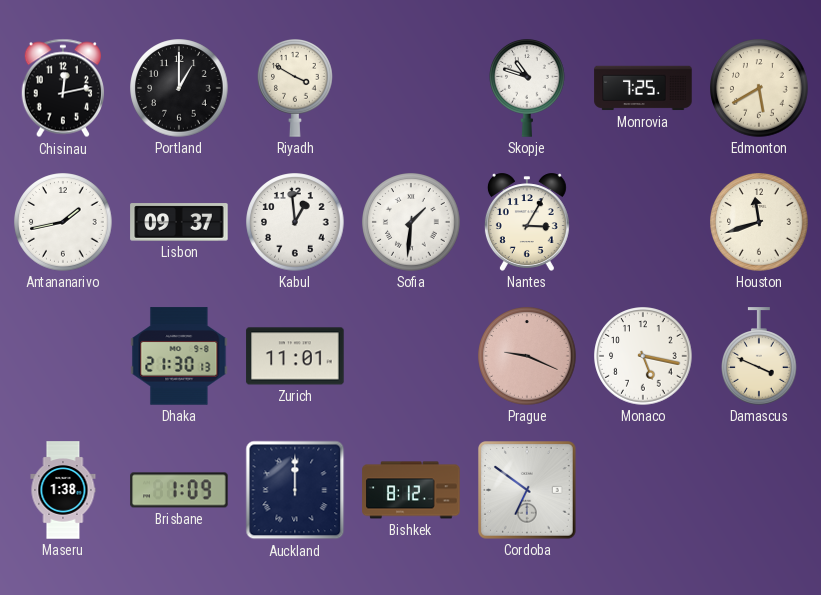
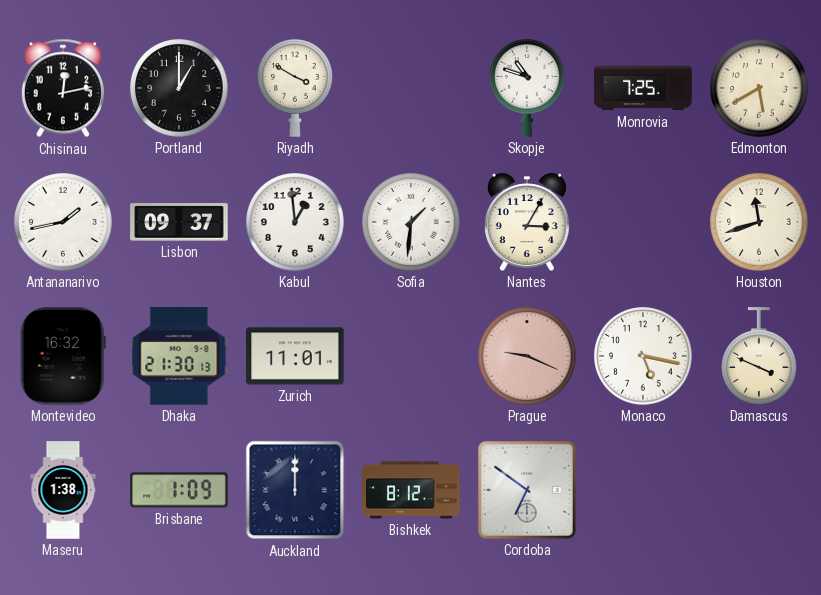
Montevideo: none -> 16:32 (63, 356)
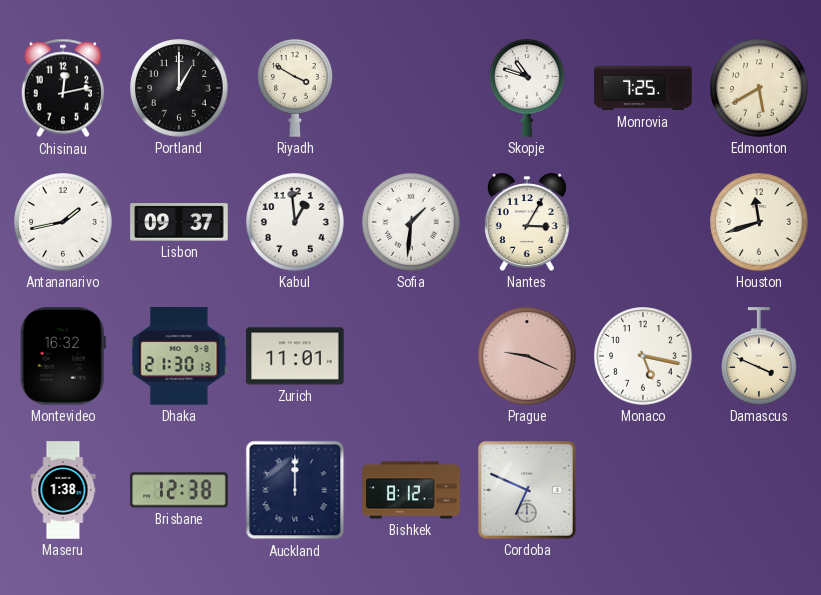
Brisbane: 1:09 -> 12:38 (179, 490)
Cordoba: 6:51 -> 6:49 (528, 491)
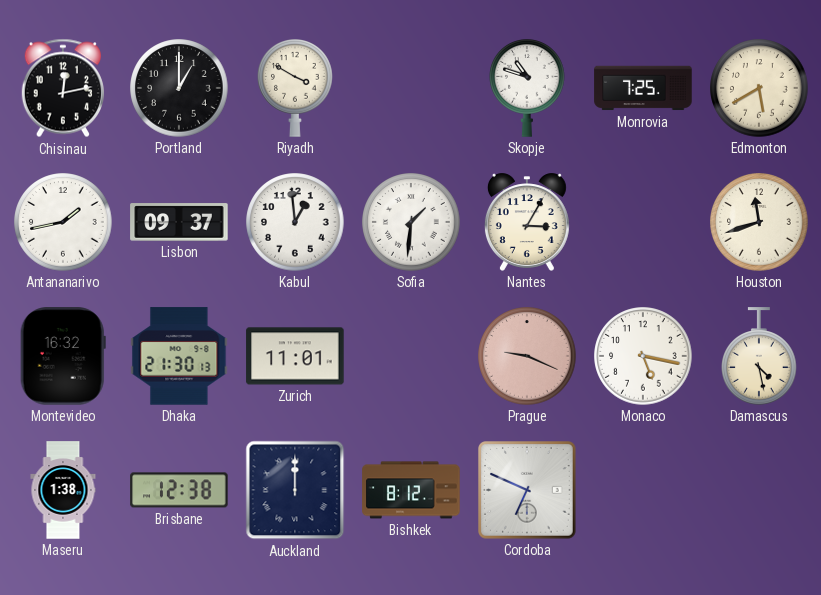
Damascus: 3:49 -> 4:28 (760, 356)
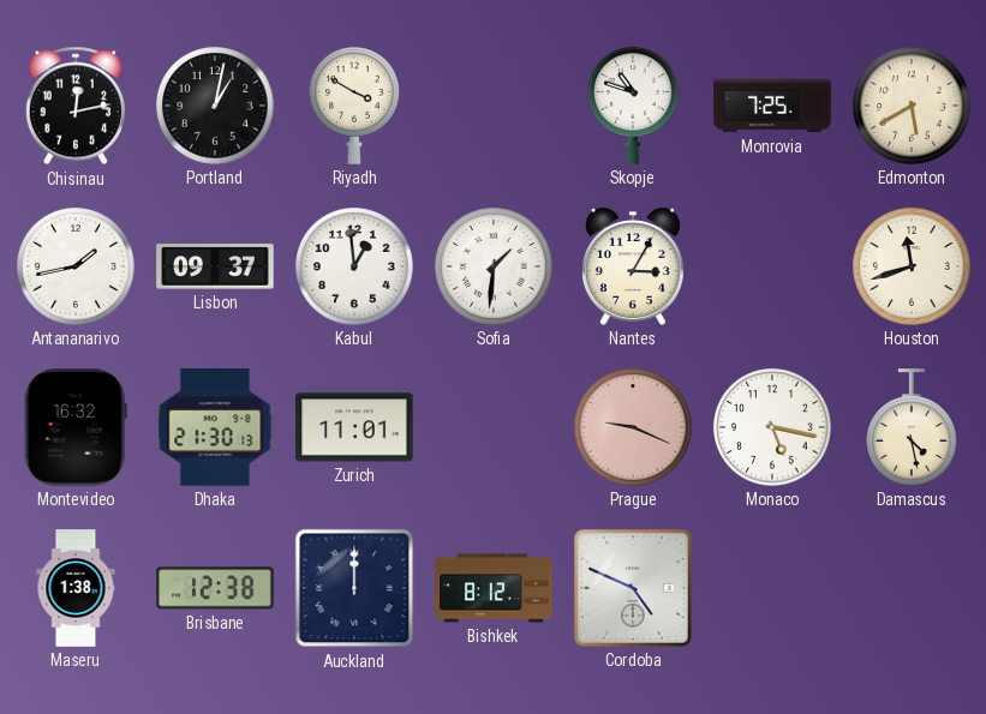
Portland: 1:00 -> 1:02 (215, 106)
Cordoba: 6:49 -> 4:49 (634, 589)
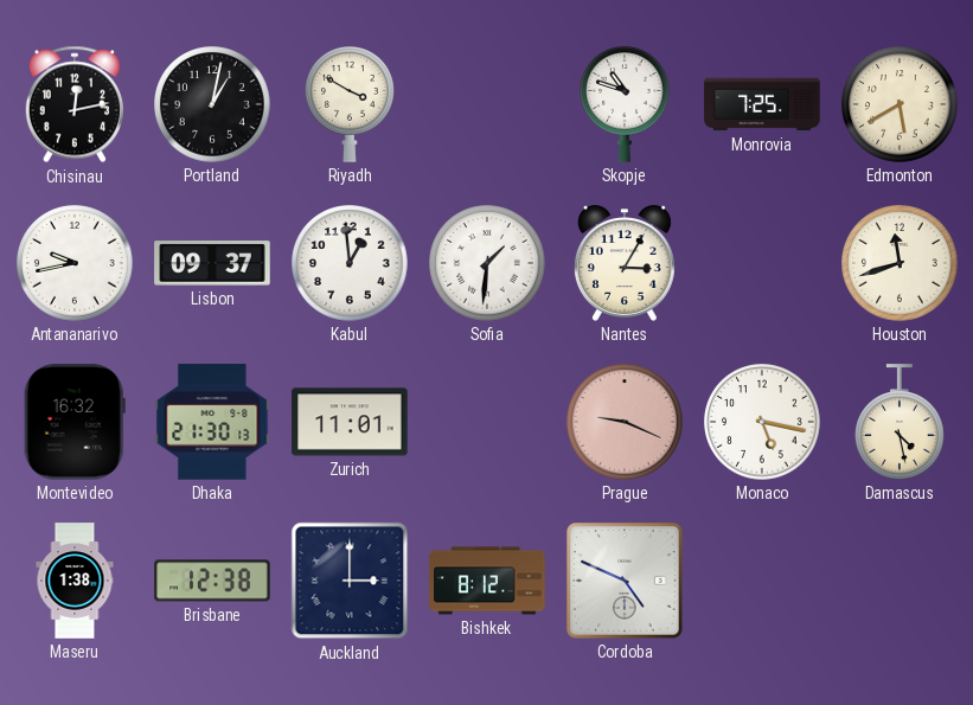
Antananarivo: 1:43 -> 9:43 (75, 263)
Auckland: 12:00 -> 3:00 (350, 581)
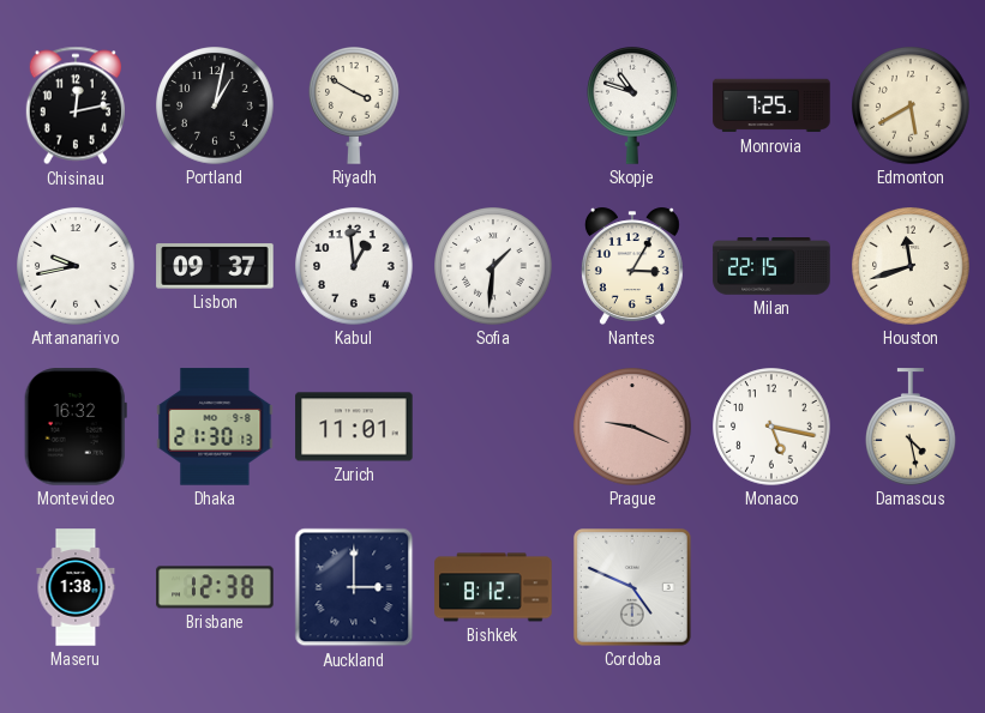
Milan: none -> 22:15 (771, 266)
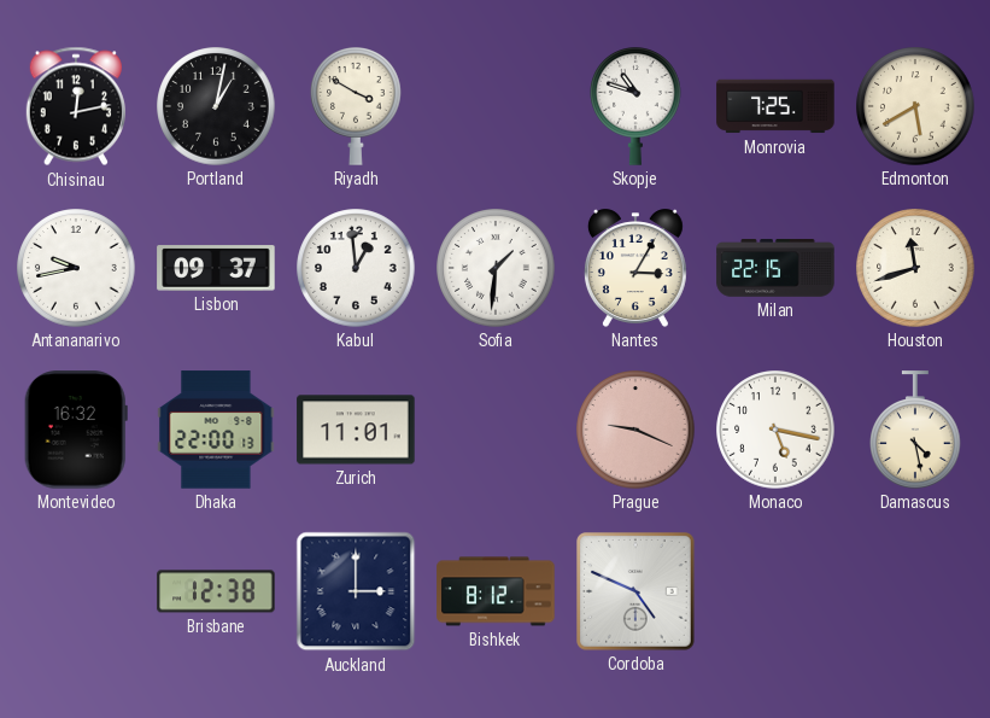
Dhaka: 21:30 -> 22:00 (216, 430)
Maseru: 1:38 -> none (76, 587)
